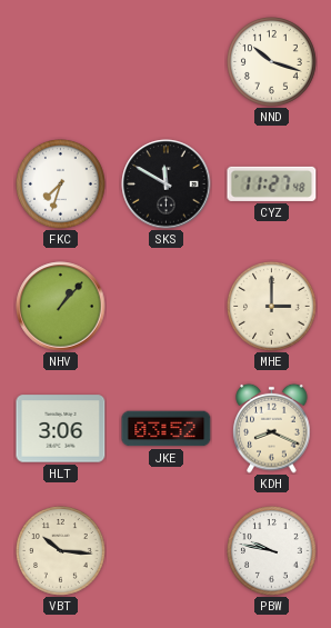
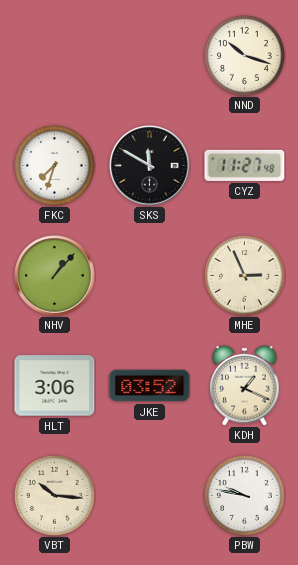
MHE: 3:00 -> 2:56 (245, 276)
KDH: 8:19 -> 1:19 (245, 385)
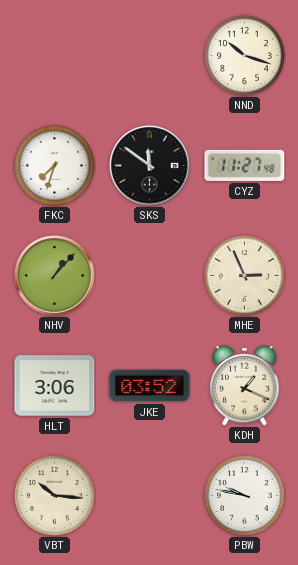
SKS: 11:50 -> 11:51 (150, 166)
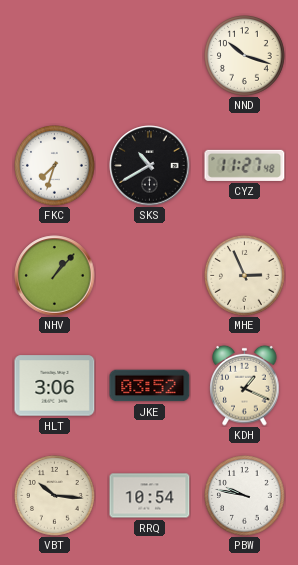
SKS: 11:51 -> 10:40 (150, 166)
RRQ: none -> 10:54 (150, 496)
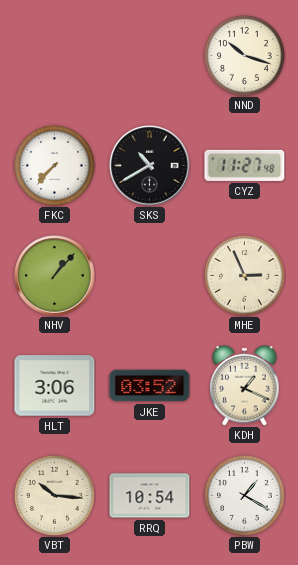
FKC: 7:33 -> 7:37 (55, 166)
PBW: 9:47 -> 1:20 (245, 496)
